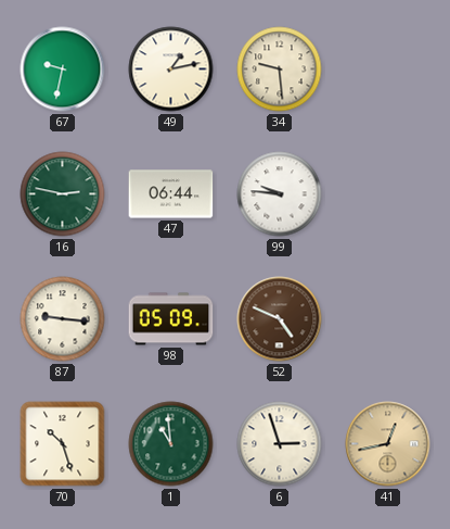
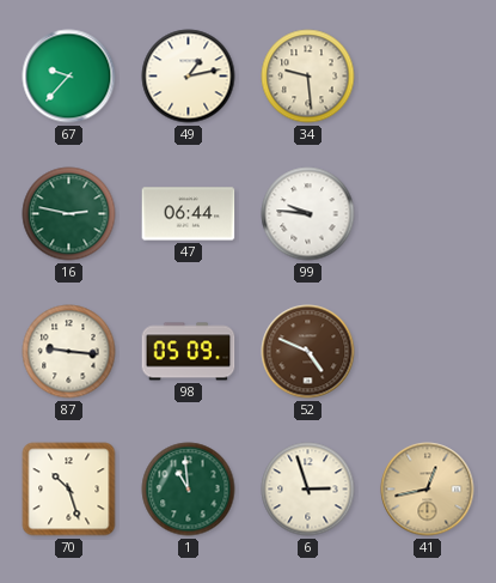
67: 9:32 -> 9:37 (69, 77)
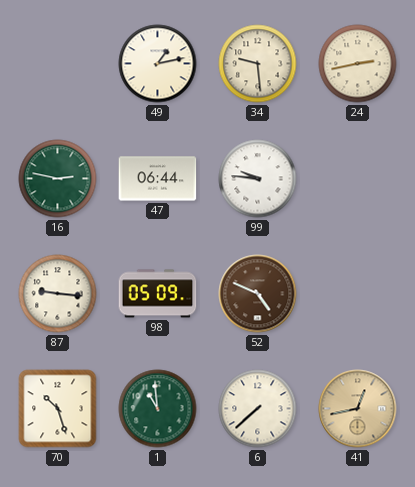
67: 9:37 -> none (69, 77)
24: none -> 2:43 (358, 64)
6: 2:57 -> 7:38 (258, 409)
